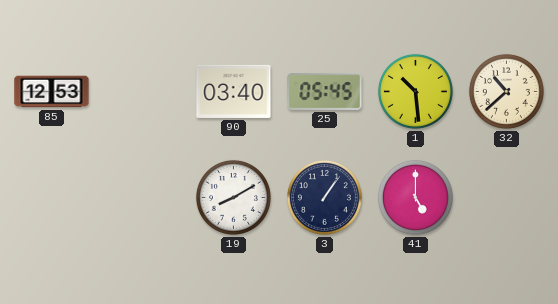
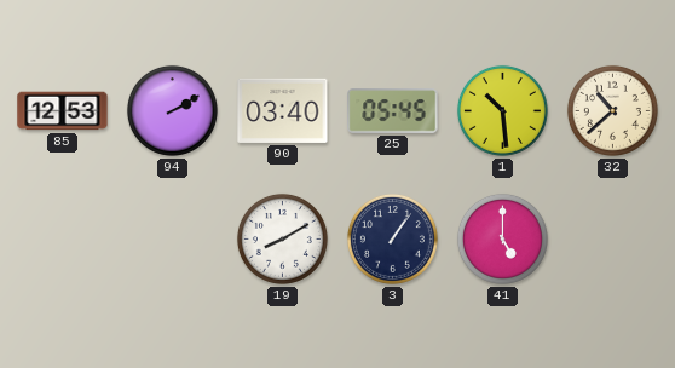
94: none -> 2:10 (172, 110)
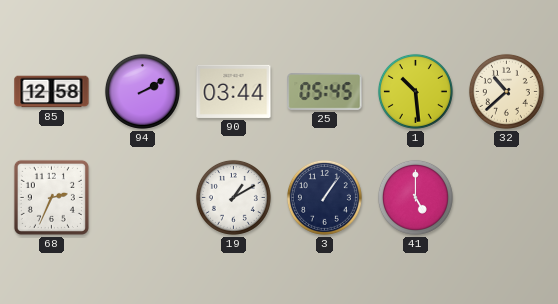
85: 12:53 -> 12:58 (52, 92)
90: 03:40 -> 03:44 (234, 91)
68: none -> 2:34 (51, 197)
19: 8:10 -> 1:10 (233, 197)
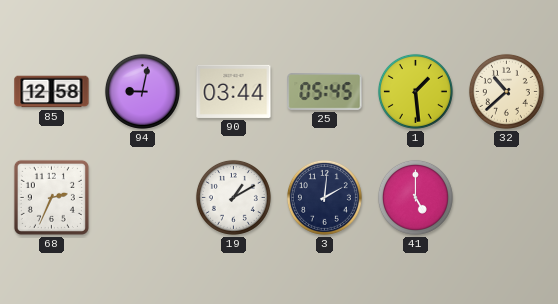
94: 2:10 -> 9:02 (142, 91)
1: 10:29 -> 1:29 (415, 91)
3: 1:06 -> 2:01 (324, 197)
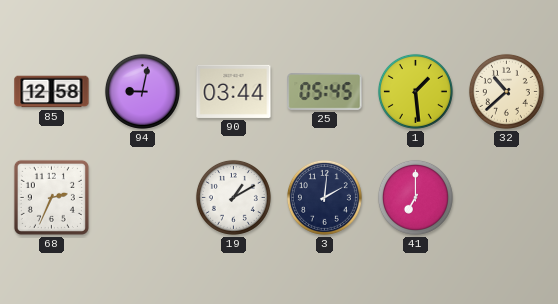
41: 5:00 -> 7:00 (415, 197)
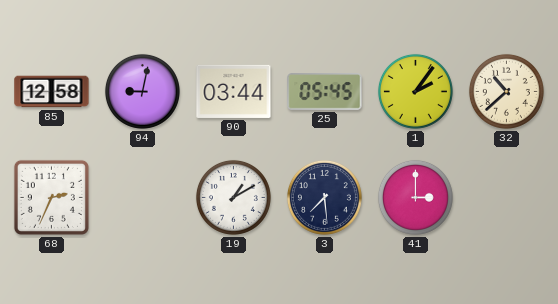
1: 1:29 -> 2:06 (415, 91)
3: 2:01 -> 7:29 (324, 197)
41: 7:00 -> 3:00 (415, 197)
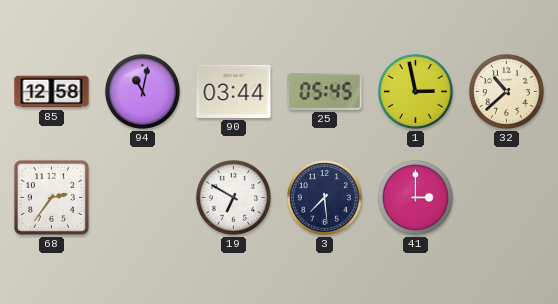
94: 9:02 -> 11:02 (142, 91)
1: 2:06 -> 2:58 (415, 91)
68: 2:34 -> 2:36 (51, 197)
19: 1:10 -> 6:50 (233, 197)
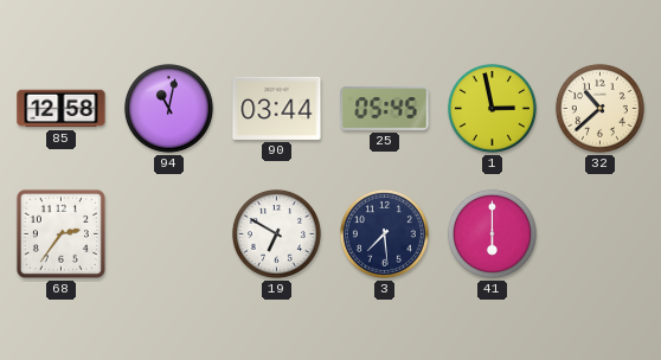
41: 3:00 -> 6:00 (492, 233)
